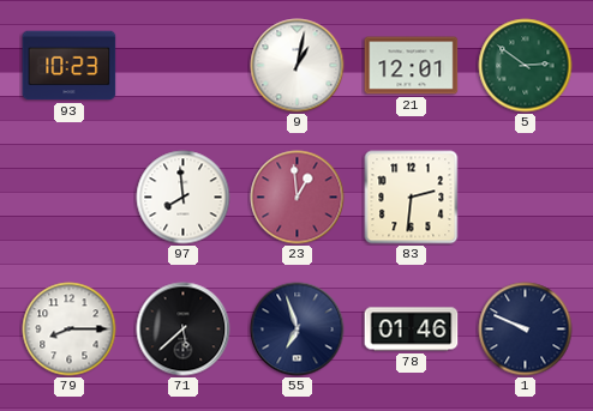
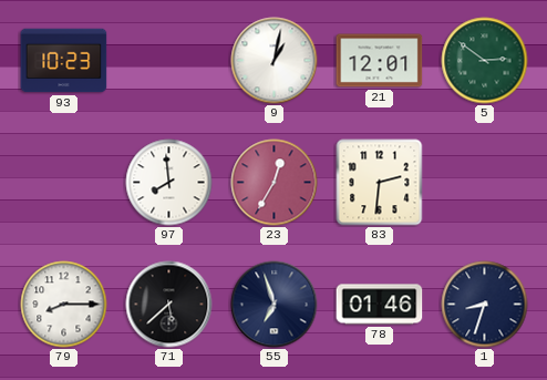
23: 12:59 -> 12:35 (275, 183)
1: 9:49 -> 8:33 (485, 305)
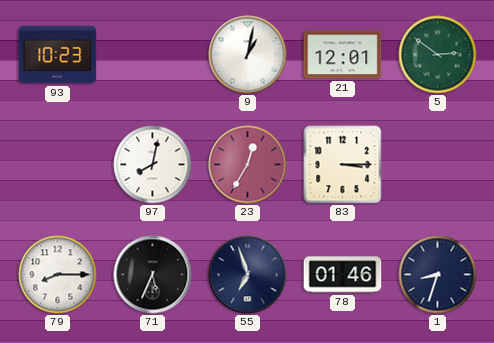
97: 7:59 -> 8:02 (153, 165)
83: 2:31 -> 3:15 (343, 165)
71: 5:38 -> 5:34 (153, 275)
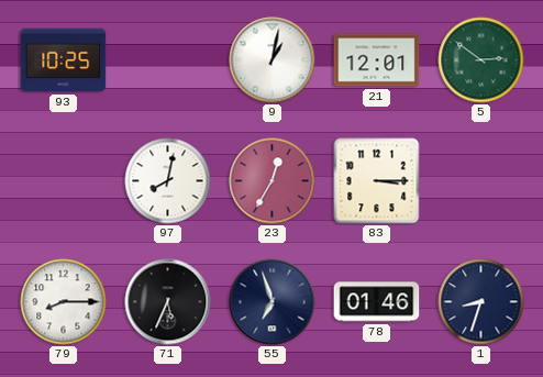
93: 10:23 -> 10:25 (64, 60)
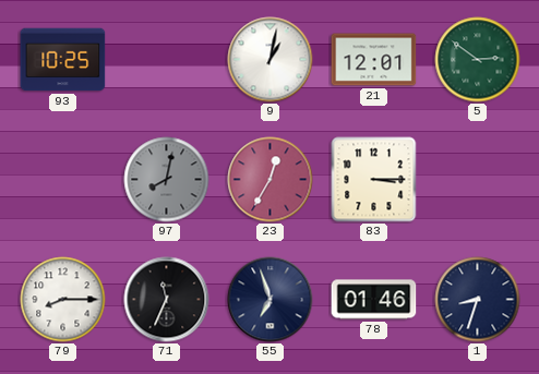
97 dial: white -> grey (167, 180)
71: 5:34 -> 11:34 (167, 300)
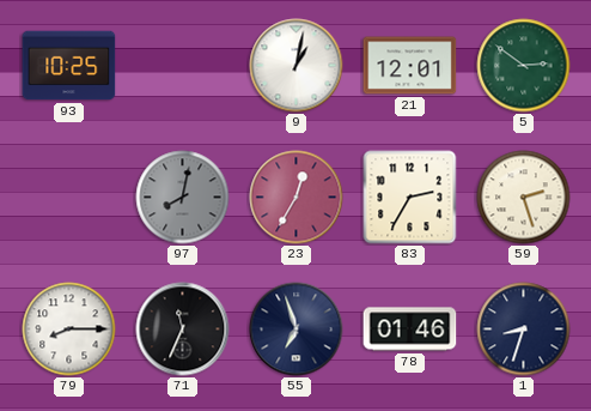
83: 3:15 -> 2:35 (410, 198)
59: none -> 2:27 (524, 198)
